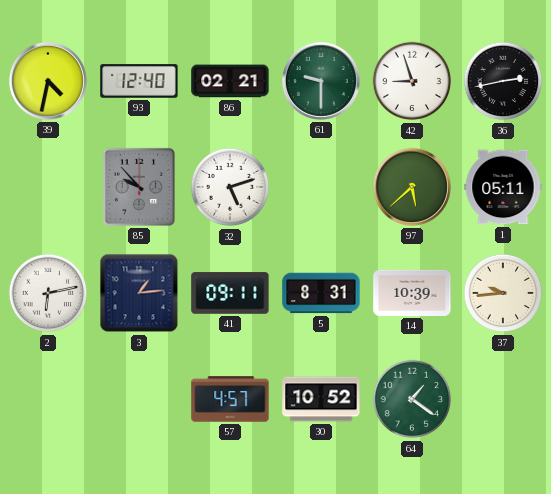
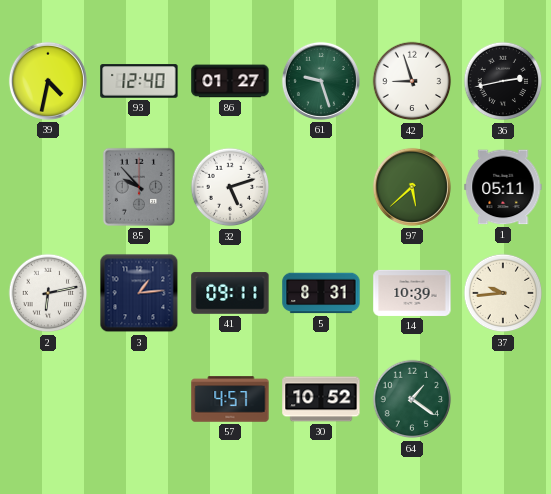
86: 02:21 -> 01:27 (230, 81)
61: 9:30 -> 9:27 (321, 81)
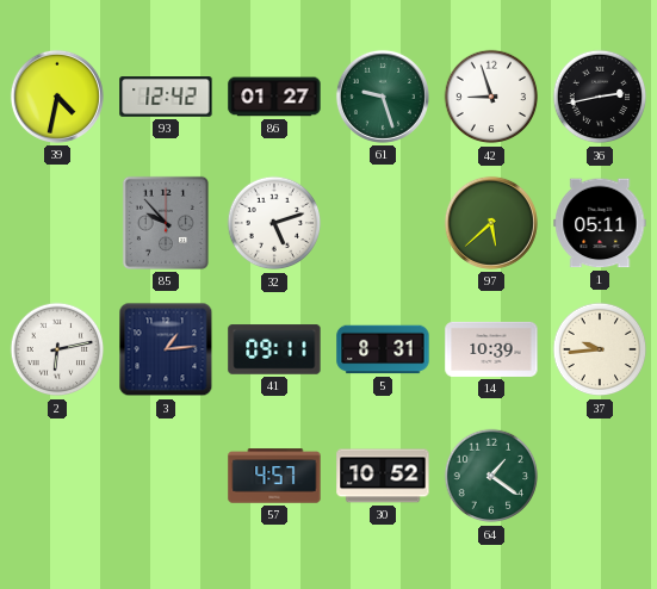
93: 12:40 -> 12:42 (166, 97)
